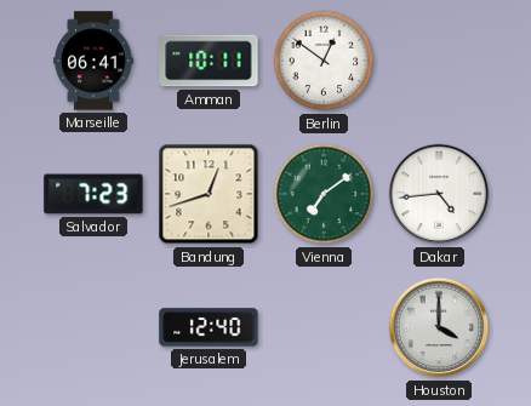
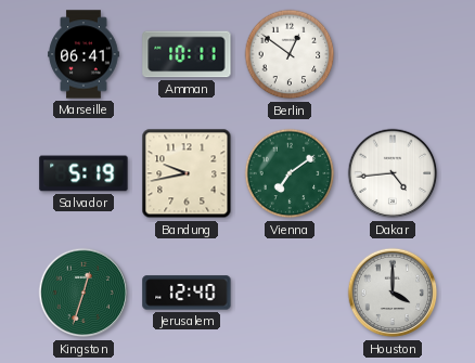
Salvador: 7:23 -> 5:19 (84, 173)
Bandung: 12:42 -> 9:43 (187, 173)
Kingston: none -> 12:33 (84, 293)
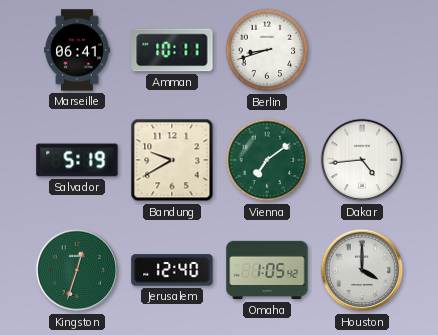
Berlin: 12:51 -> 8:42 (267, 50)
Bandung: 9:43 -> 9:40 (172, 160)
Omaha: none -> 1:05 (267, 270)
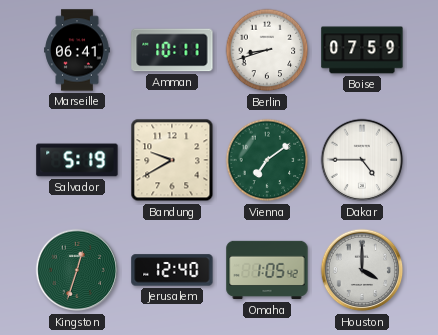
Boise: none -> 07:59 (362, 50)
Dakar: 4:44 -> 4:45 (362, 160)
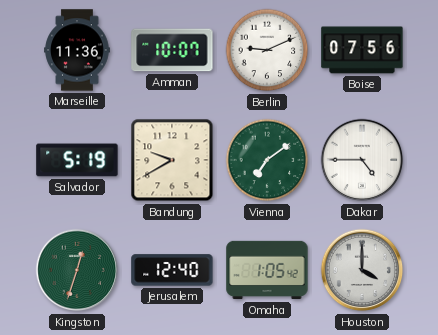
Marseille: 06:41 -> 11:36 (77, 50)
Amman: 10:11 -> 10:07 (172, 50)
Berlin: 8:42 -> 9:11 (267, 50)
Boise: 07:59 -> 07:56 (362, 50)
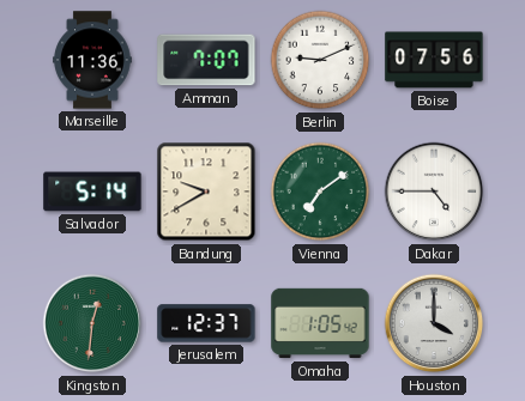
Amman: 10:07 -> 7:07 (206, 60)
Salvador: 5:19 -> 5:14 (92, 192)
Kingston: 12:33 -> 12:31 (92, 323)
Jerusalem: 12:40 -> 12:37 (206, 323)
